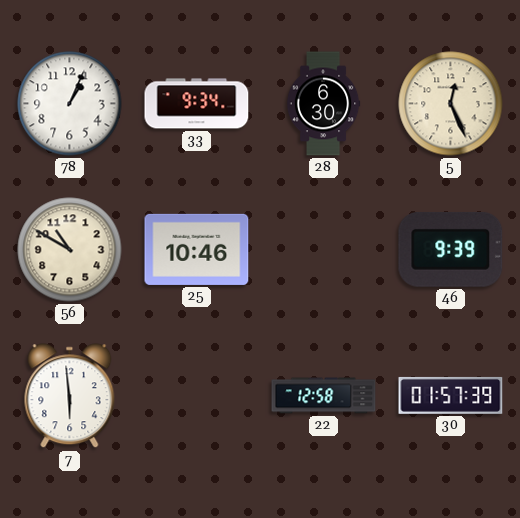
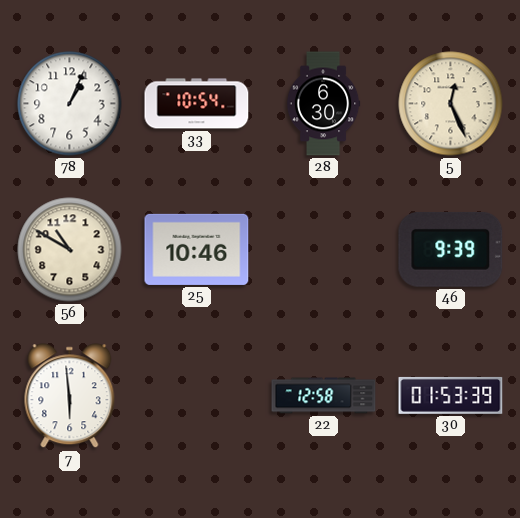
33: 9:34 -> 10:54 (197, 104)
30: 01:57 -> 01:53 (451, 395)
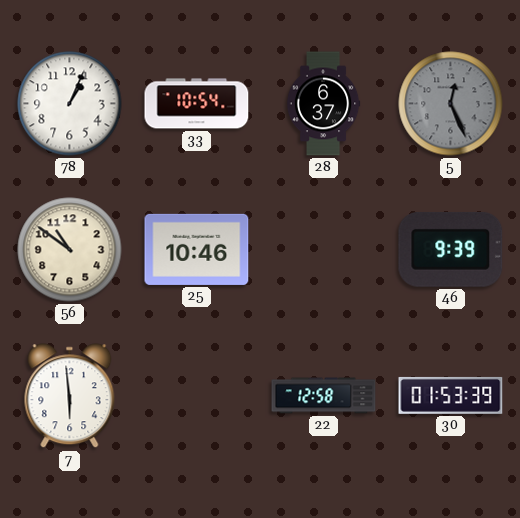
28: 6:30 -> 6:37 (323, 104)
5 dial: cream -> grey (451, 104)
56: 10:50 -> 10:51 (70, 250)
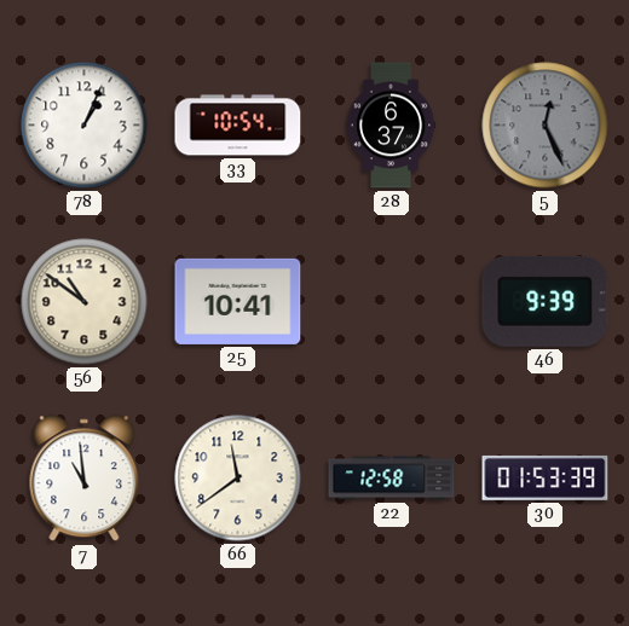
25: 10:46 -> 10:41 (238, 301)
7: 5:59 -> 10:59 (85, 479)
66: none -> 11:39 (238, 479)
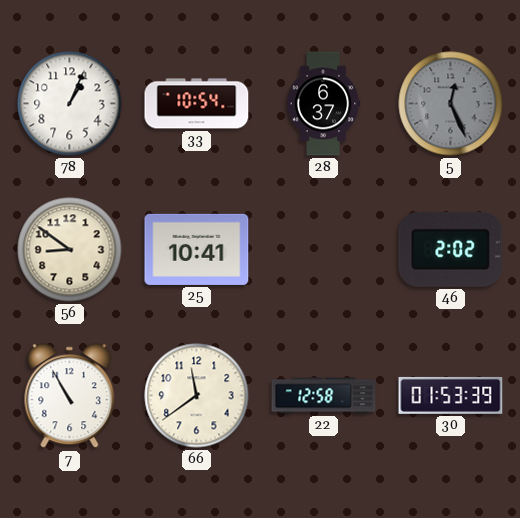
56: 10:51 -> 8:51 (70, 250)
46: 9:39 -> 2:02 (451, 249)
7: 10:59 -> 10:55 (70, 396)
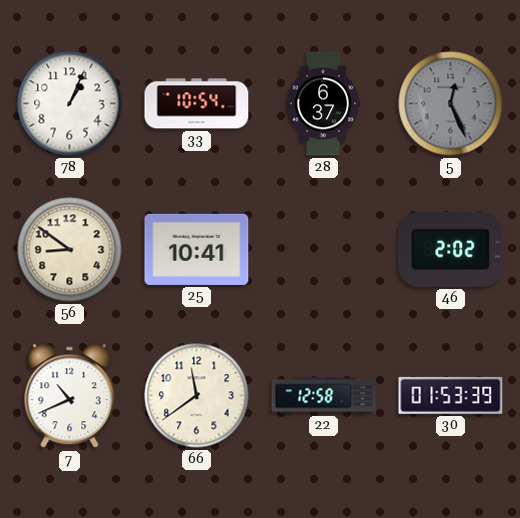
7: 10:55 -> 10:41 (70, 396)
